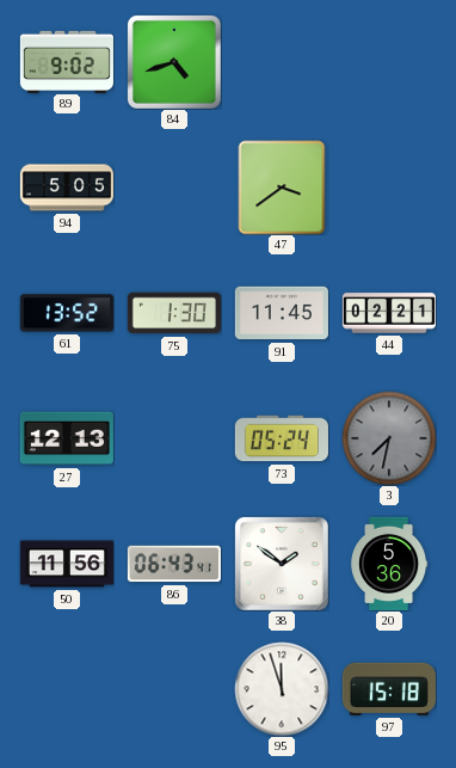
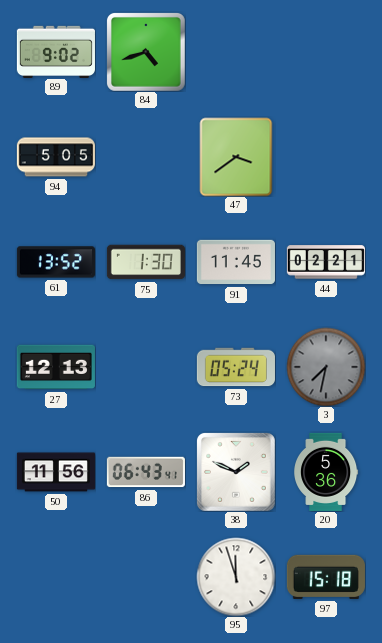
38: 1:51 -> 1:49 (236, 472)
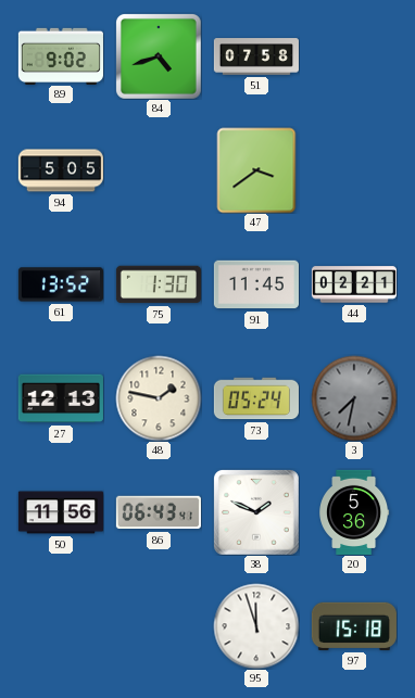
51: none -> 07:58 (256, 56)
48: none -> 1:47 (159, 398)
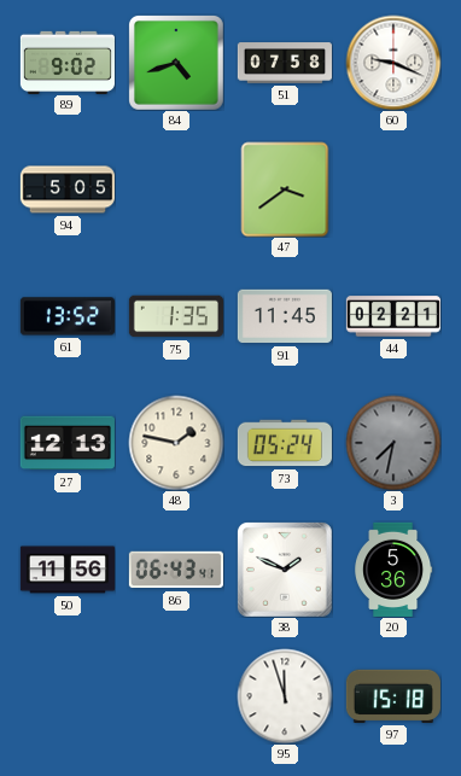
60: none -> 9:19 (393, 63)
75: 1:30 -> 1:35 (176, 316)
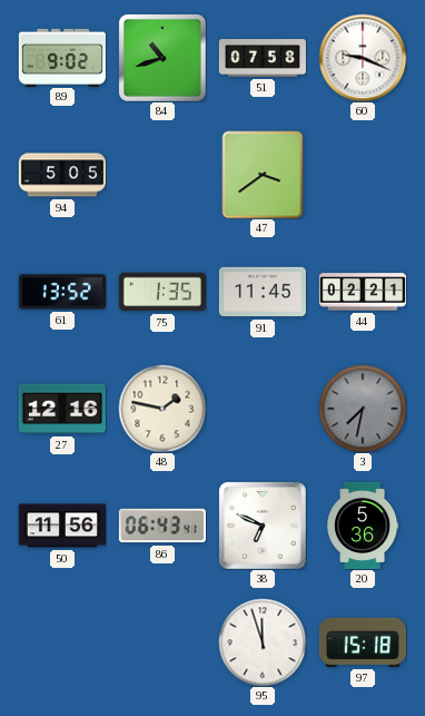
84: 4:42 -> 10:42 (162, 58)
27: 12:13 -> 12:16 (62, 409)
73: 05:24 -> none (285, 443)
38: 1:49 -> 6:49 (263, 526)
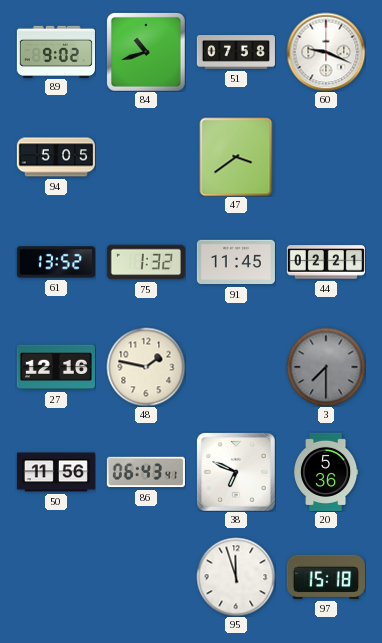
75: 1:35 -> 1:32 (146, 262)
3: 7:32 -> 7:30 (326, 367)
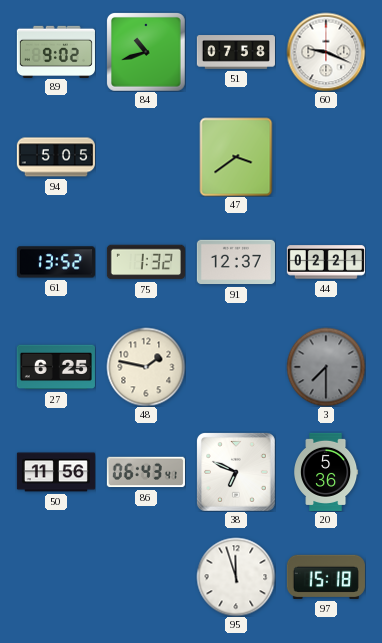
91: 11:45 -> 12:37 (236, 262)
27: 12:16 -> 6:25 (56, 367)
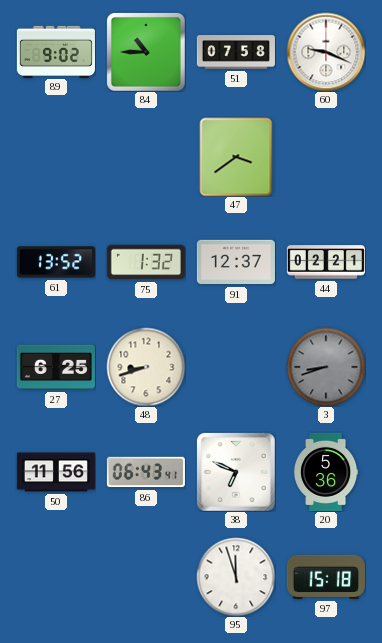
84: 10:42 -> 10:45 (146, 52)
94: 5:05 -> none (56, 157)
48: 1:47 -> 8:42 (146, 367)
3: 7:30 -> 8:42 (326, 367)
